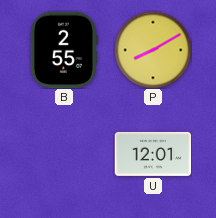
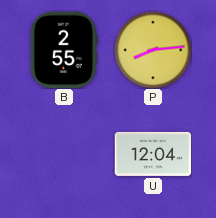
P: 8:10 -> 8:14 (153, 50)
U: 12:01 -> 12:04 (153, 154)
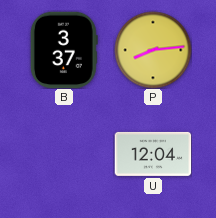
B: 2:55 -> 3:37 (64, 50)
